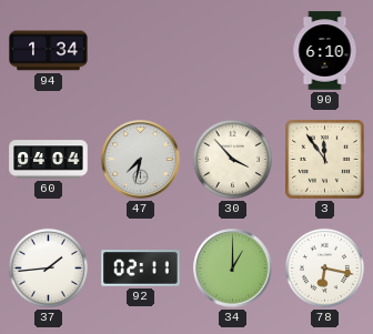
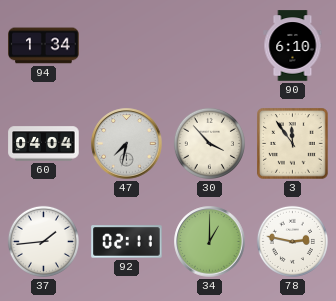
78: 6:17 -> 2:47 (292, 241)
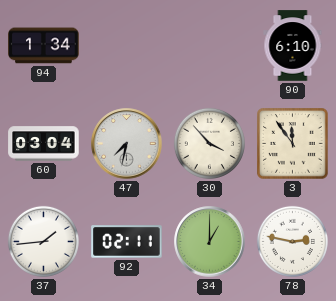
60: 04:04 -> 03:04 (44, 144)
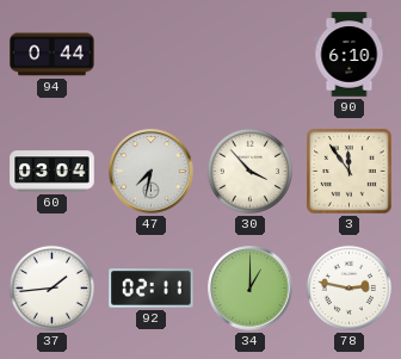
94: 1:34 -> 0:44 (53, 55)
